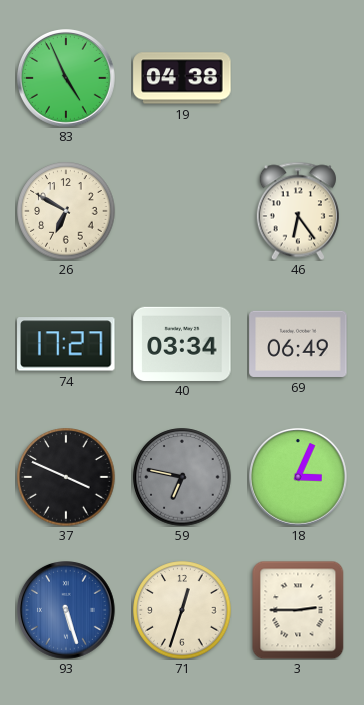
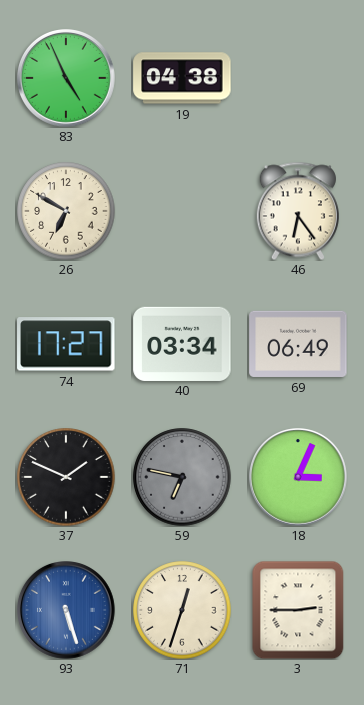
37: 3:49 -> 1:49 (66, 477)
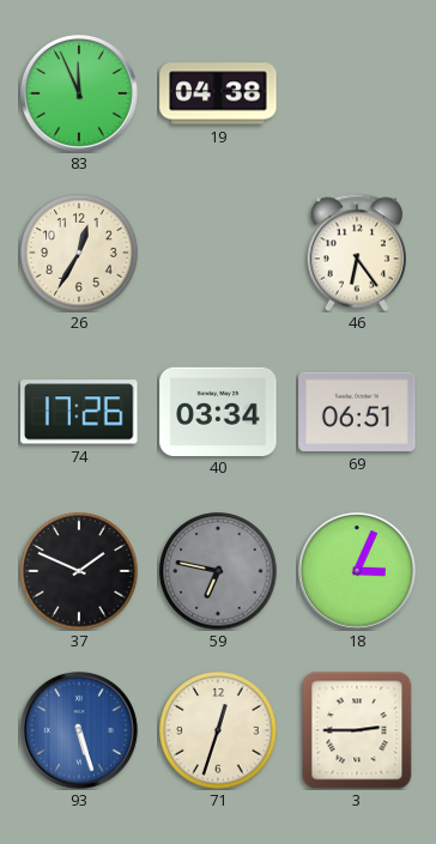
83: 4:56 -> 11:56 (80, 95)
26: 6:50 -> 12:35 (79, 253)
74: 17:27 -> 17:26 (79, 412)
69: 06:49 -> 06:51 (357, 412)
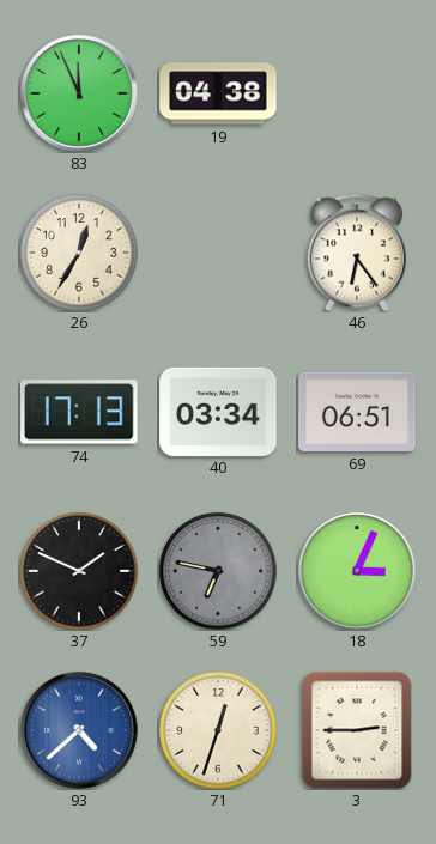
74: 17:26 -> 17:13 (79, 412)
93: 5:27 -> 4:38 (80, 731)
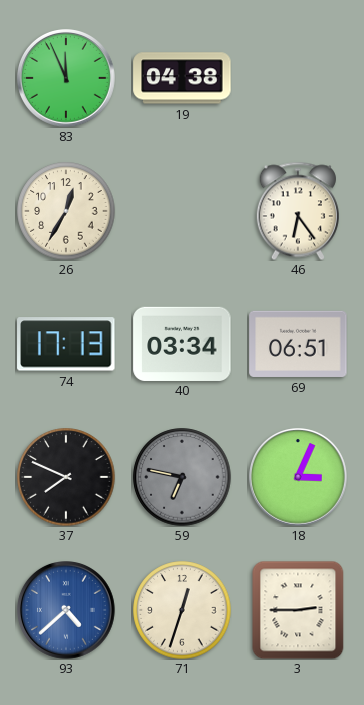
37: 1:49 -> 7:49 (66, 477)
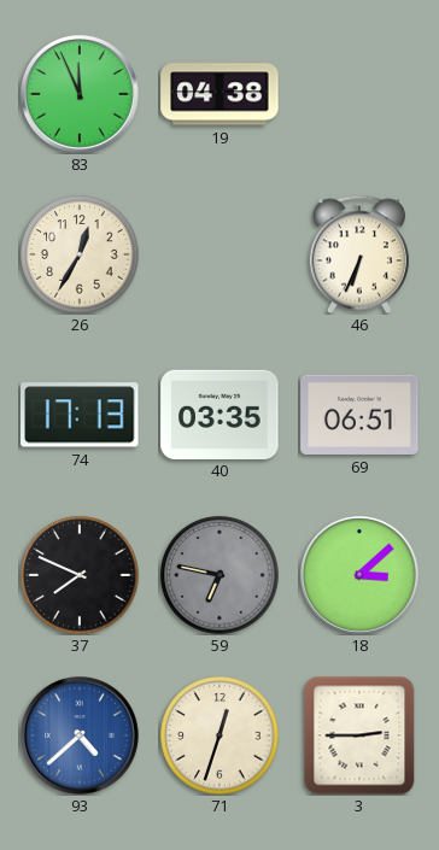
46: 6:24 -> 6:34 (359, 254)
40: 03:34 -> 03:35 (219, 414)
18: 3:04 -> 3:08 (361, 576)
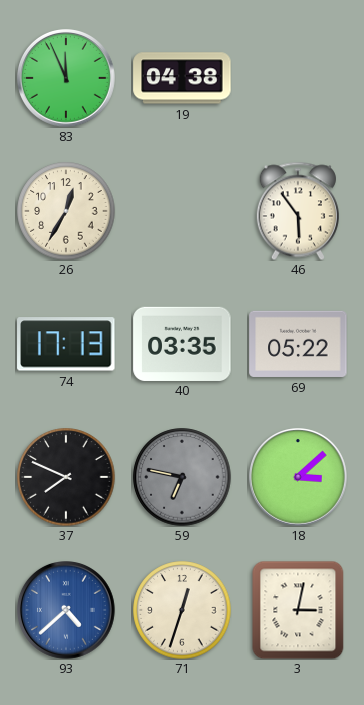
46: 6:34 -> 5:54 (298, 211)
69: 06:51 -> 05:22 (298, 344)
3: 2:45 -> 3:02 (298, 610)
